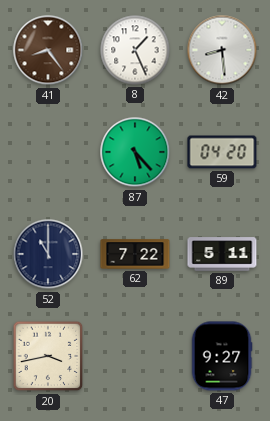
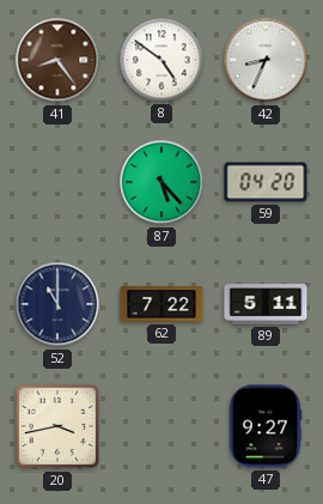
8: 1:26 -> 4:51 (161, 60)
42: 8:29 -> 8:34 (266, 60)
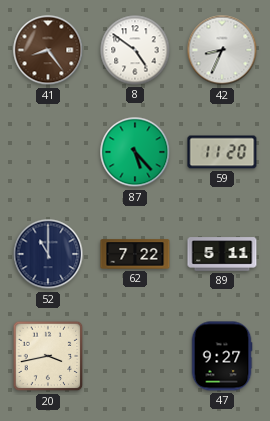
59: 04:20 -> 11:20 (222, 152)
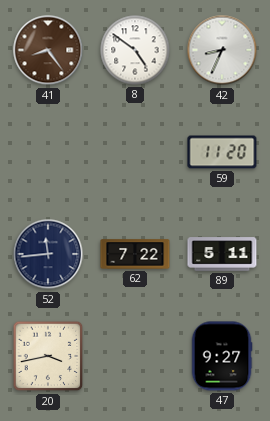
87: 5:23 -> none (135, 152)
52: 11:00 -> 11:44 (48, 254)
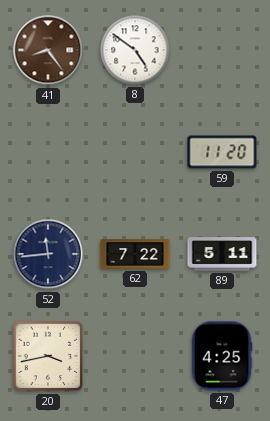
42: 8:34 -> none (222, 50)
47: 9:27 -> 4:25 (222, 356)
